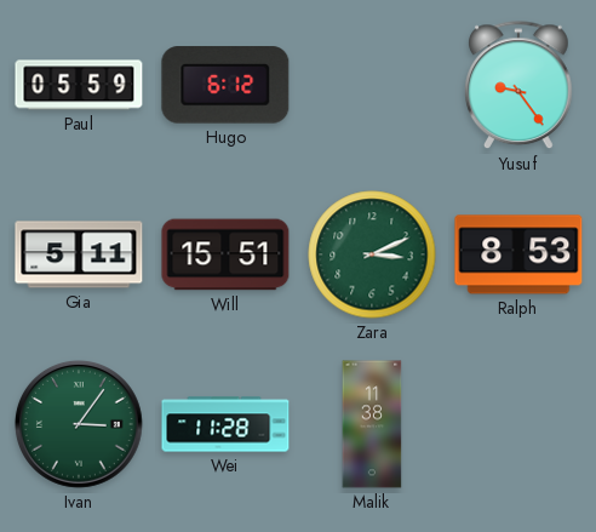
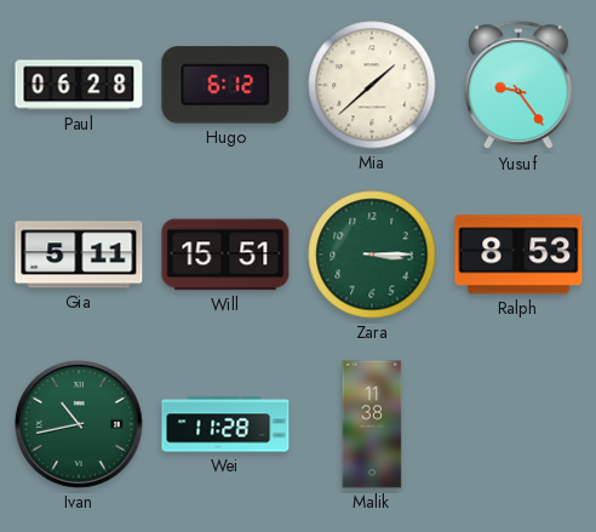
Paul: 05:59 -> 06:28 (79, 85)
Mia: none -> 1:38 (372, 85)
Zara: 3:11 -> 3:15 (372, 254)
Ivan: 3:06 -> 10:43 (79, 424)
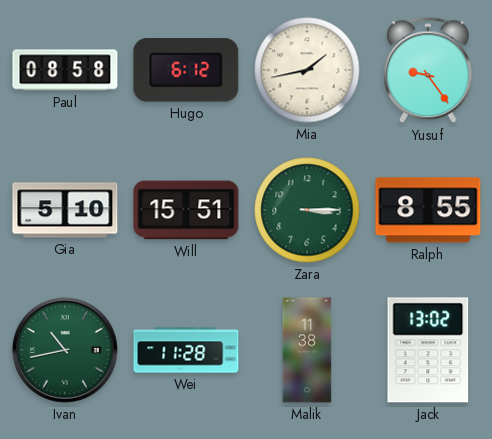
Paul: 06:28 -> 08:58 (65, 70)
Mia: 1:38 -> 1:43 (307, 70)
Gia: 5:11 -> 5:10 (65, 210)
Ralph: 8:53 -> 8:55 (428, 210)
Jack: none -> 13:02 (428, 350)
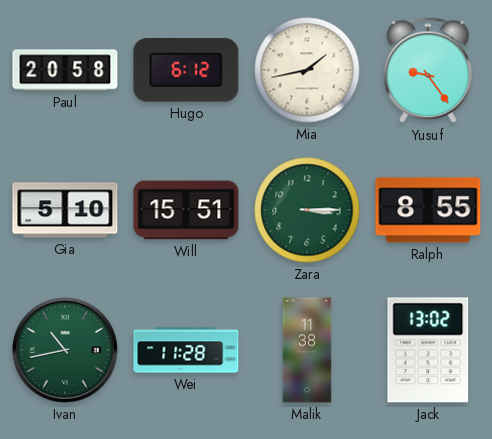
Paul: 08:58 -> 20:58 (65, 70)
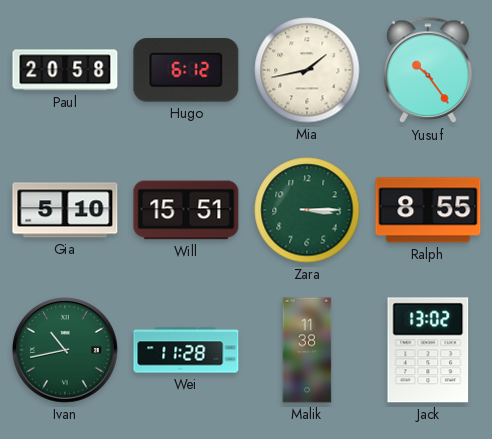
Yusuf: 9:24 -> 10:24 (429, 71)
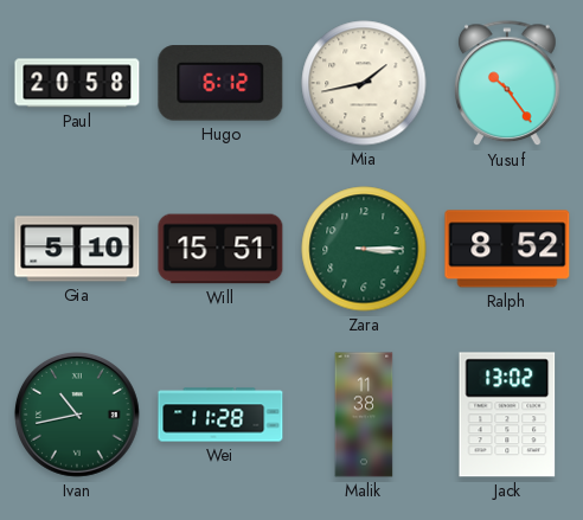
Ralph: 8:55 -> 8:52 (507, 249)
